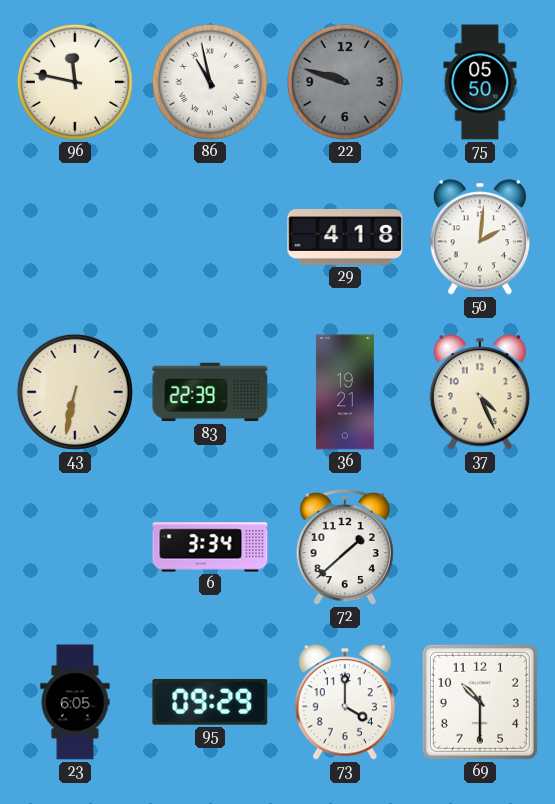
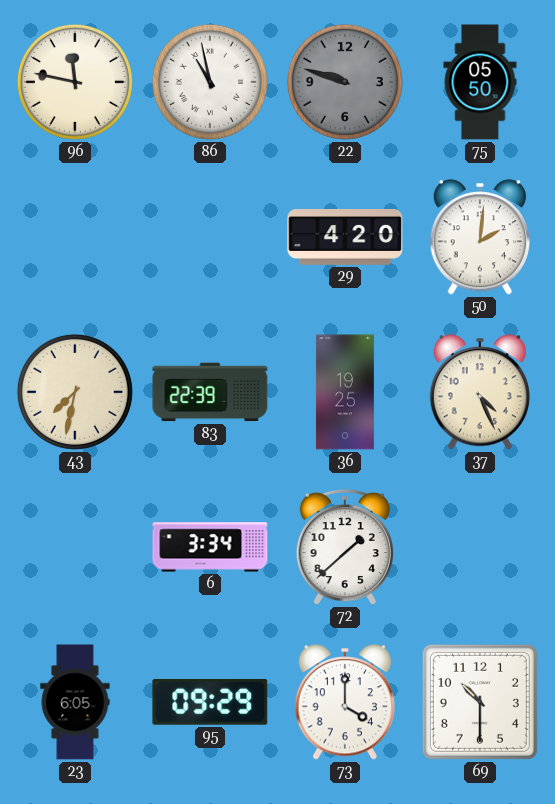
29: 4:18 -> 4:20 (345, 238)
43: 6:32 -> 7:32 (75, 392)
36: 19:21 -> 19:25 (345, 392)
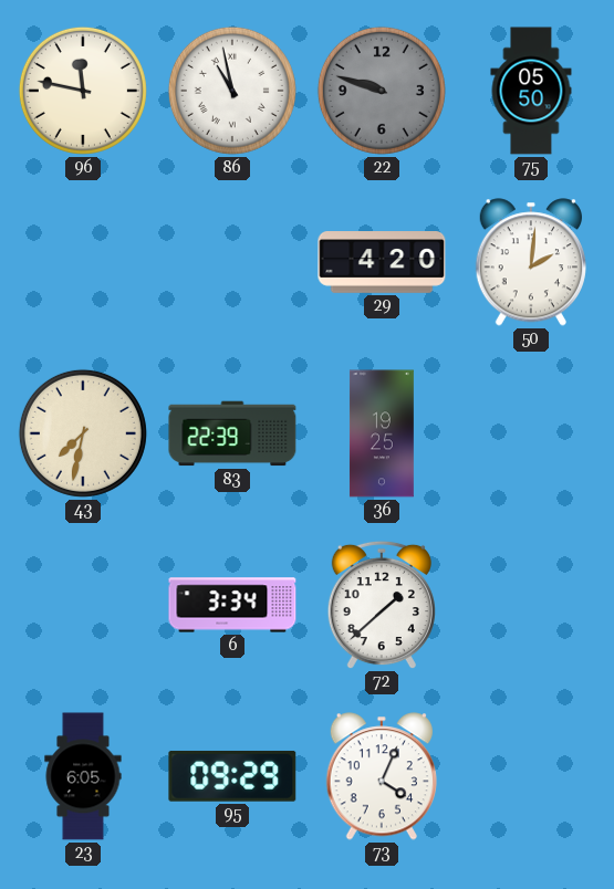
37: 4:26 -> none (480, 392)
73: 4:00 -> 4:04 (382, 776)
69: 10:30 -> none (480, 702)
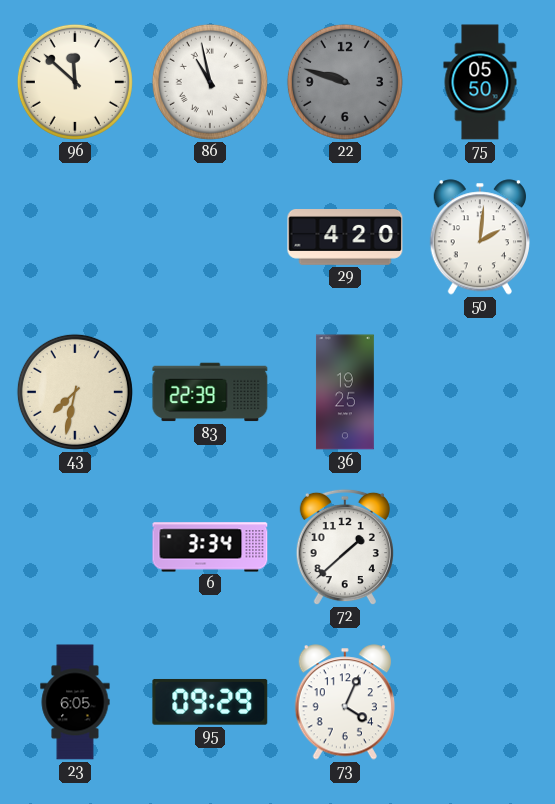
96: 11:47 -> 11:52 (75, 82)
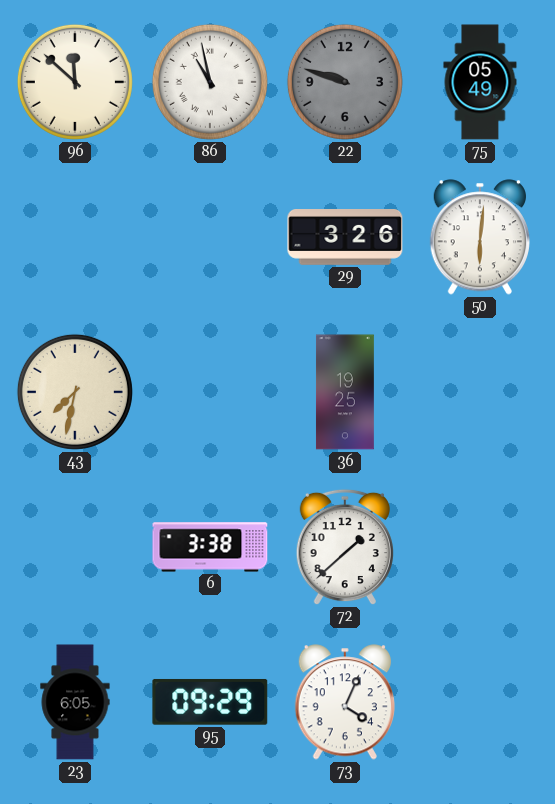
75: 05:50 -> 05:49 (480, 82)
29: 4:20 -> 3:26 (345, 238)
50: 2:01 -> 6:01 (480, 237)
83: 22:39 -> none (210, 392)
6: 3:34 -> 3:38 (210, 547)
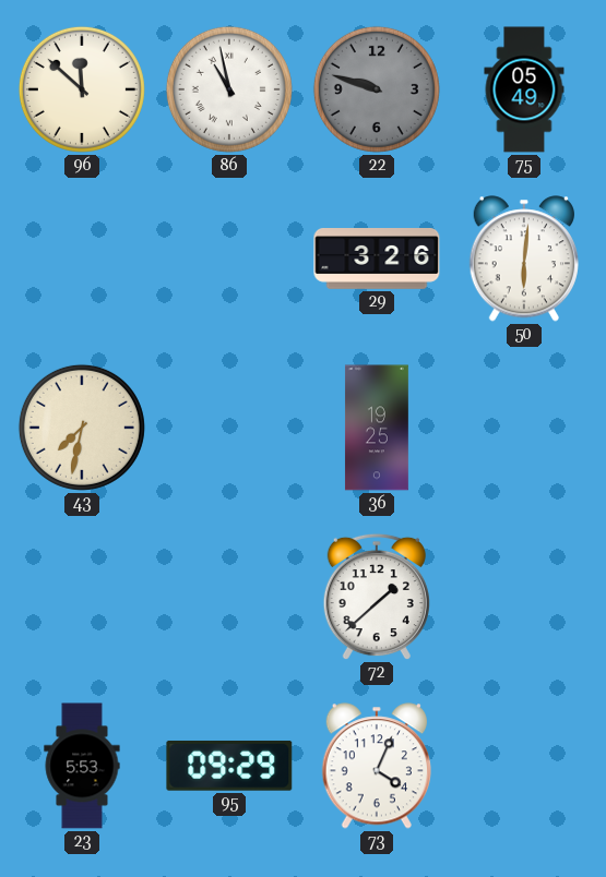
6: 3:38 -> none (210, 547)
23: 6:05 -> 5:53 (82, 766)
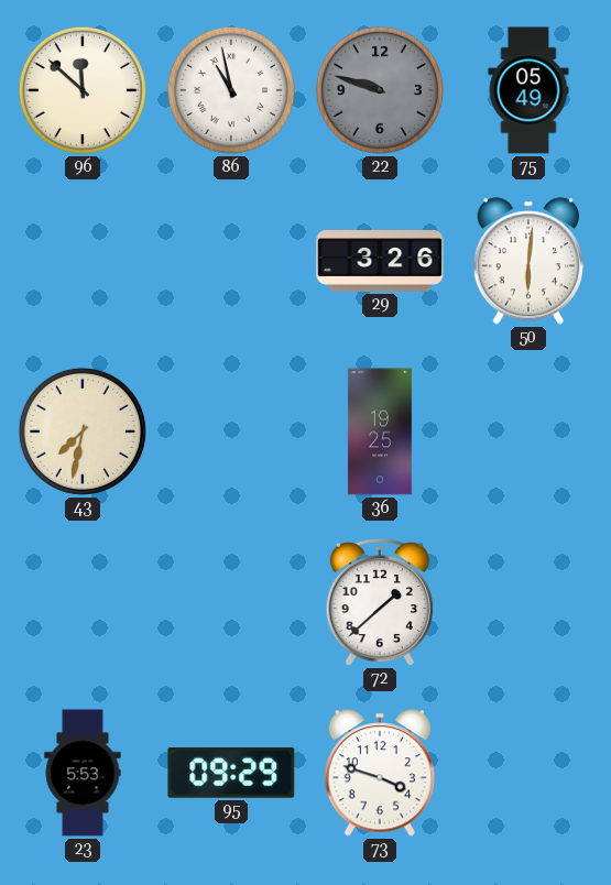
73: 4:04 -> 3:48 (380, 773)
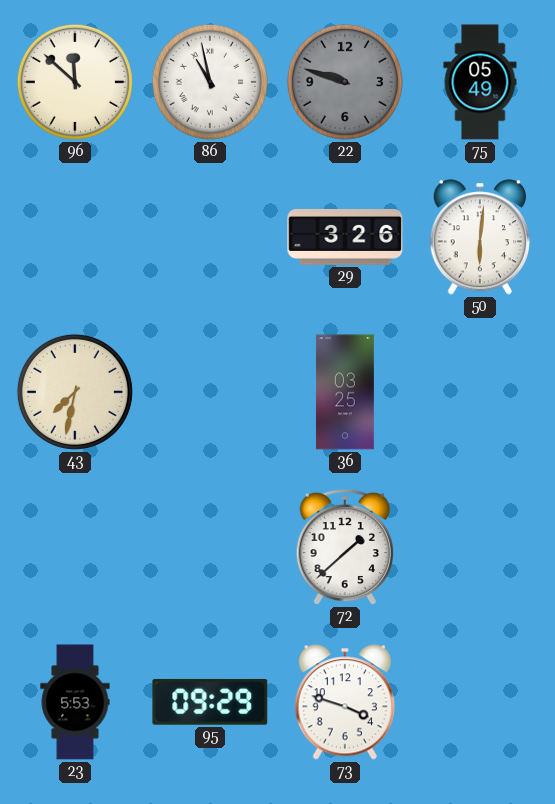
36: 19:25 -> 03:25 (345, 392)
